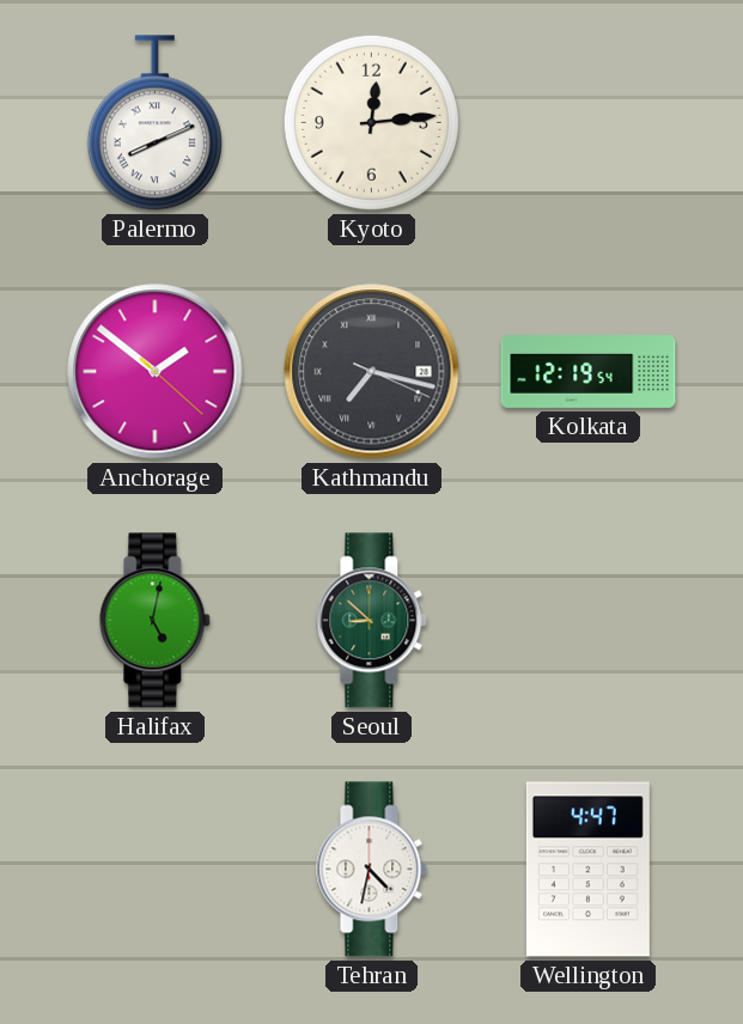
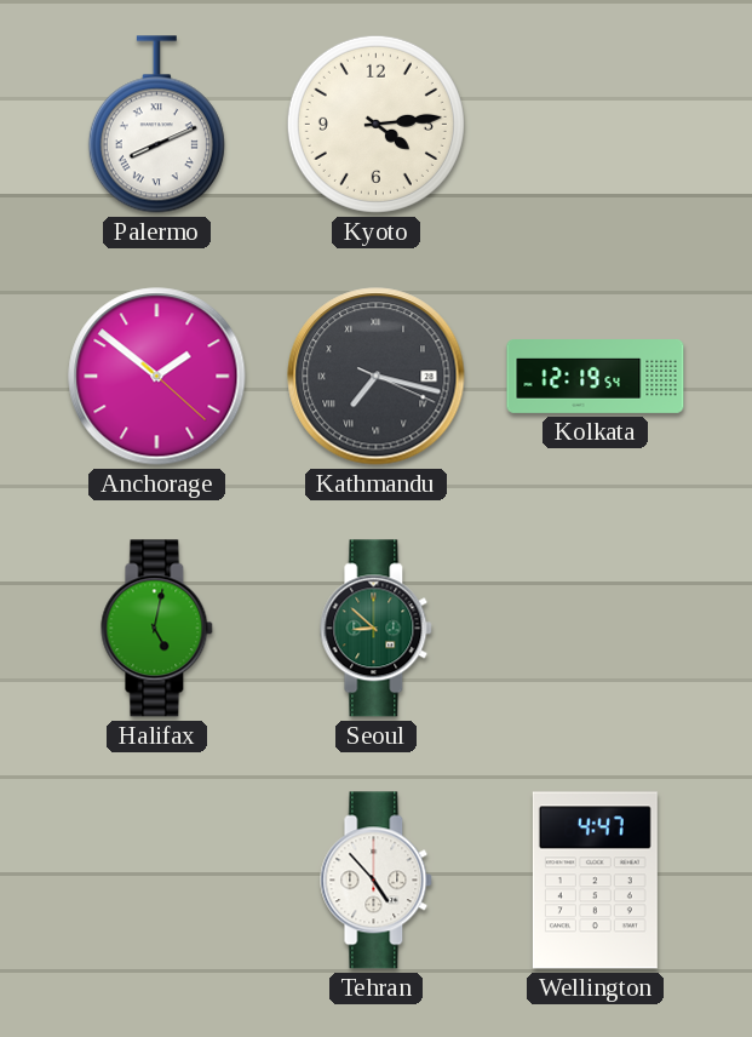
Kyoto: 12:14 -> 4:14 (375, 124)
Tehran: 4:32 -> 4:53 (377, 881)
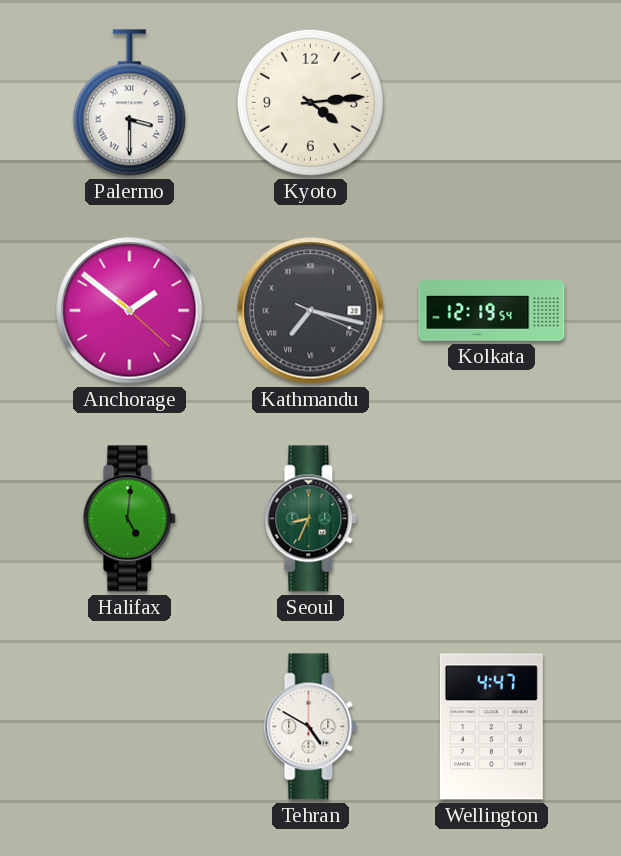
Palermo: 8:11 -> 3:30 (129, 103)
Halifax: 5:02 -> 5:01 (130, 519)
Seoul: 8:52 -> 8:34 (311, 519)
Tehran: 4:53 -> 4:50 (311, 727)
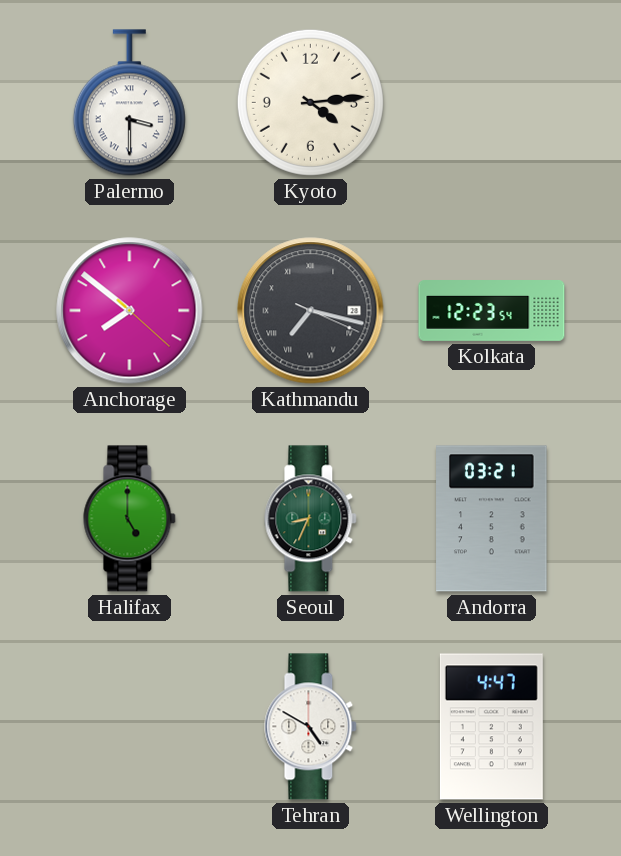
Anchorage: 1:51 -> 7:51 (130, 311)
Kolkata: 12:19 -> 12:23 (492, 311)
Halifax: 5:01 -> 5:00 (130, 519)
Andorra: none -> 03:21 (492, 519)
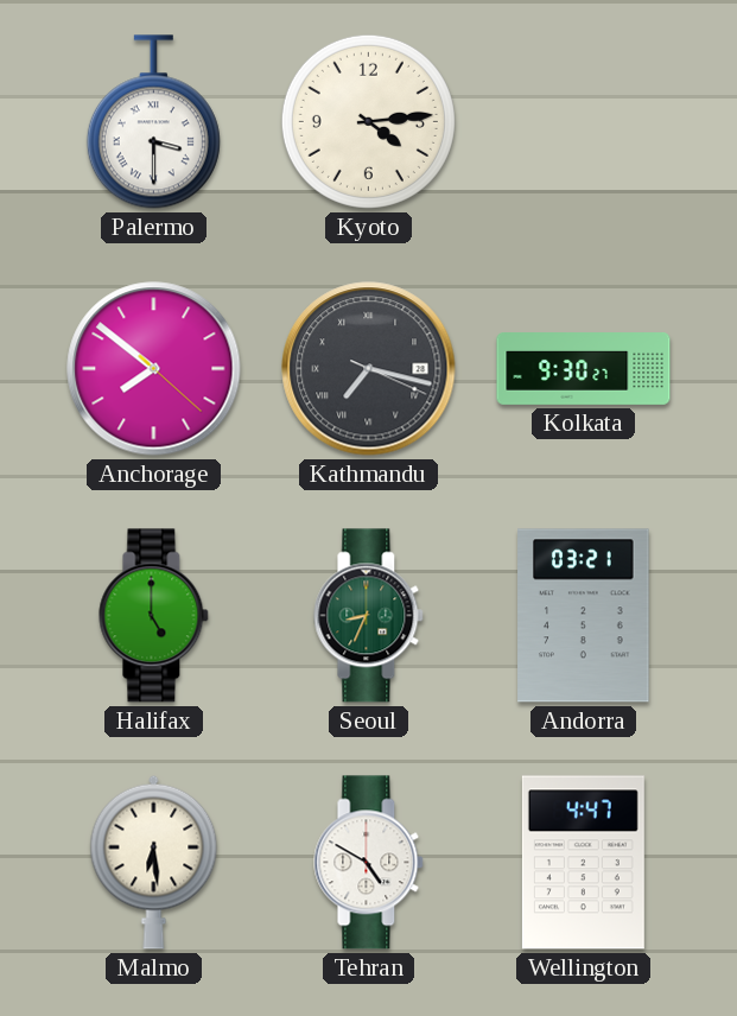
Kolkata: 12:23 -> 9:30 (584, 369)
Malmo: none -> 6:29 (154, 862)
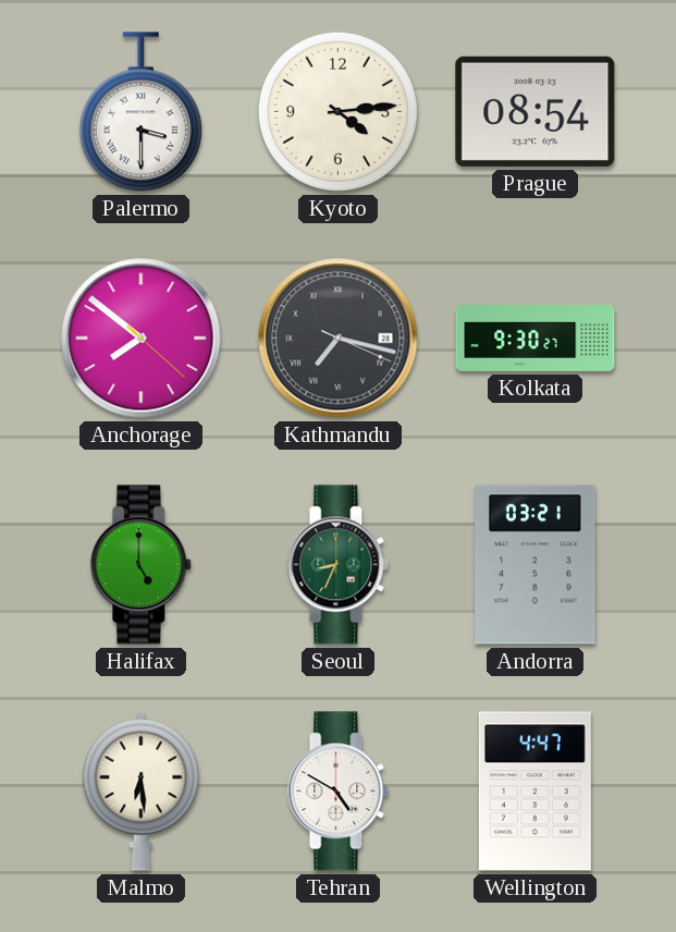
Prague: none -> 08:54 (536, 111)
